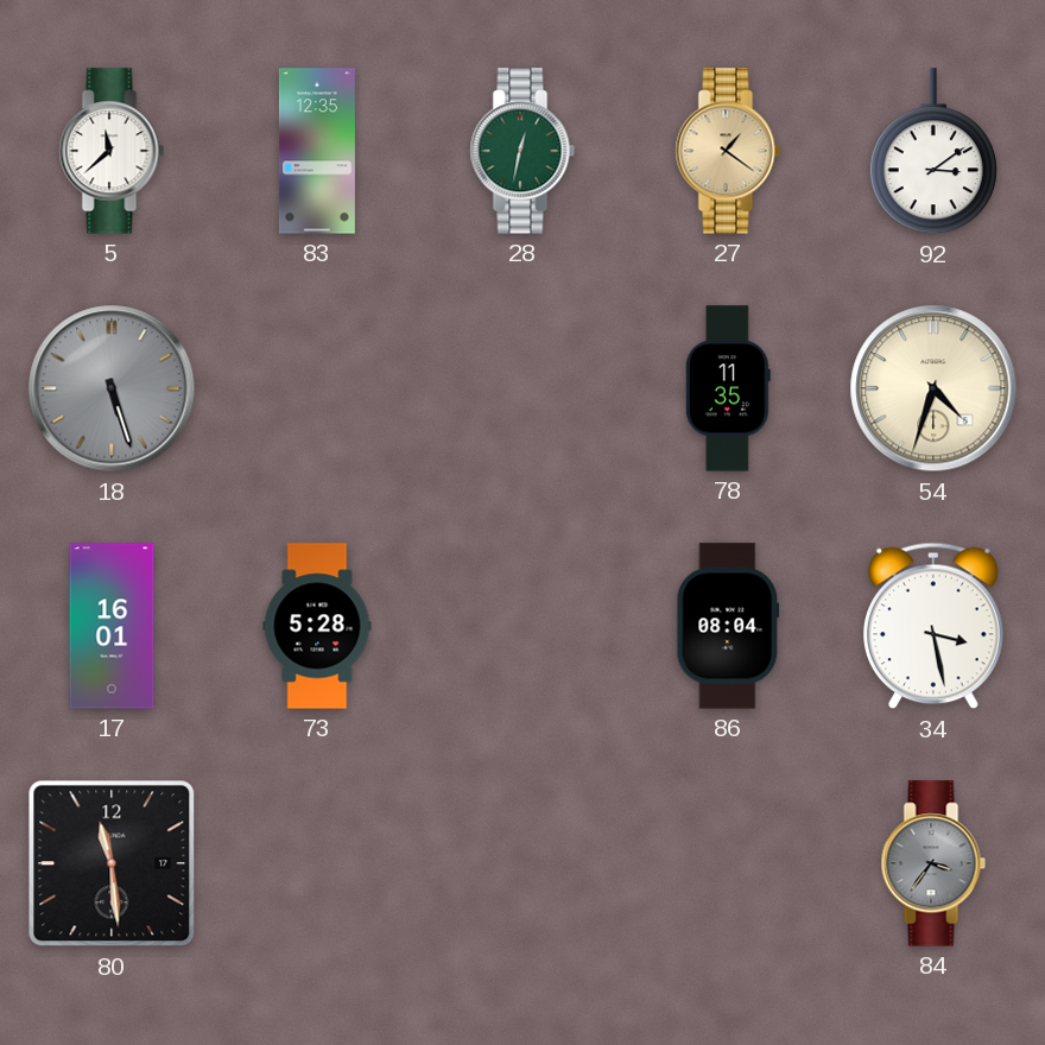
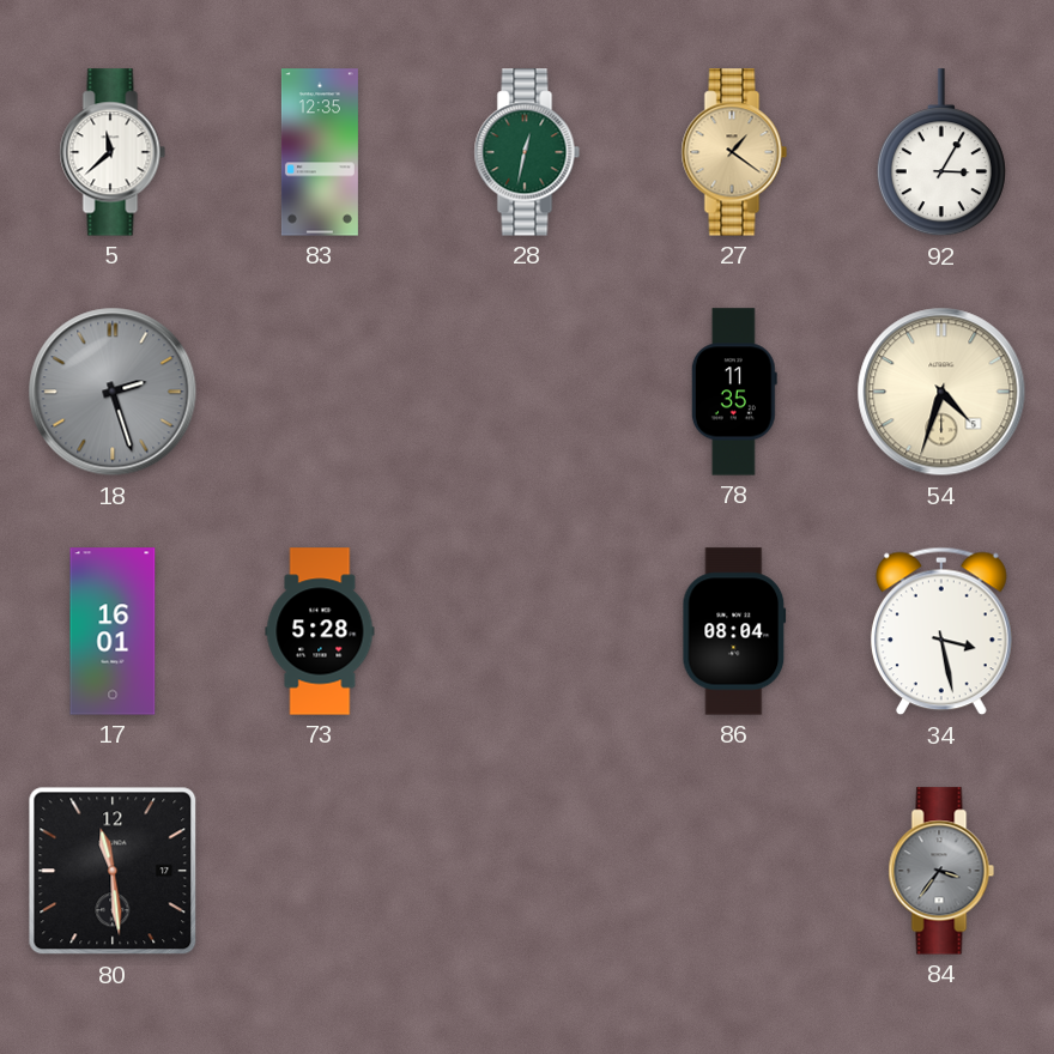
92: 3:09 -> 3:05 (941, 153)
18: 5:27 -> 2:27 (113, 392)
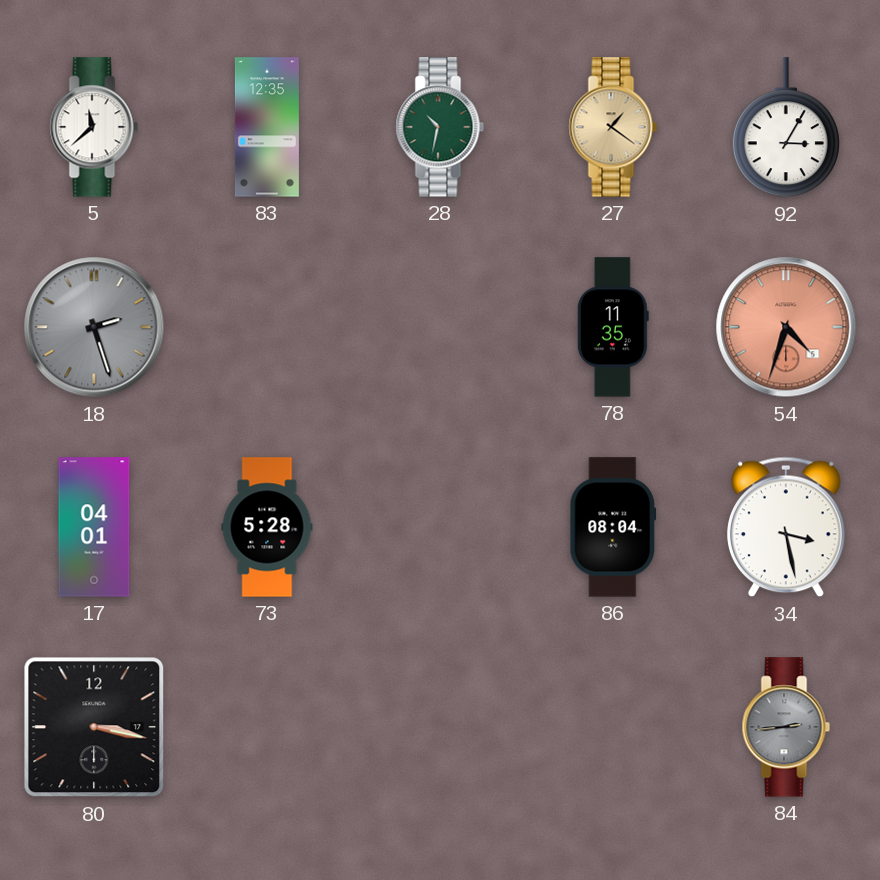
28: 12:32 -> 10:32 (440, 127)
54 dial: cream -> salmon (786, 327)
17: 16:01 -> 04:01 (94, 527)
80: 11:29 -> 3:17 (94, 727)
84: 3:36 -> 2:44 (786, 727)
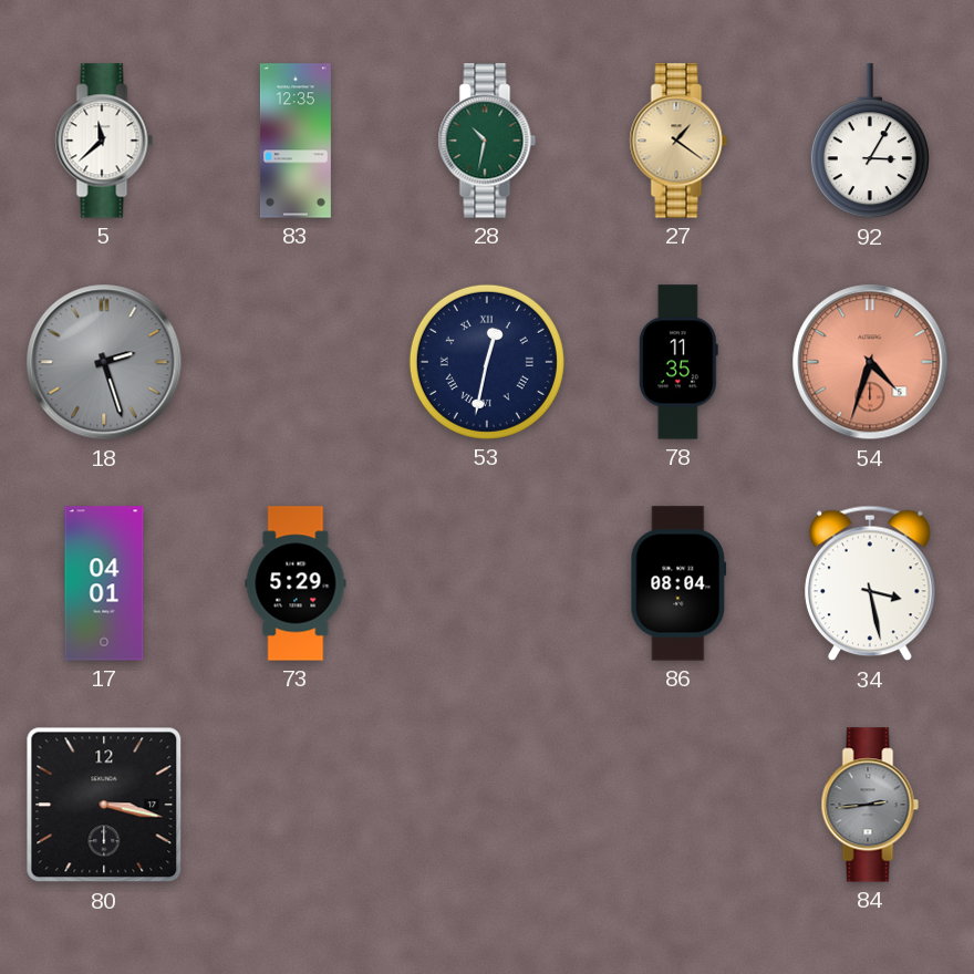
53: none -> 12:32 (487, 362)
73: 5:28 -> 5:29 (296, 583)
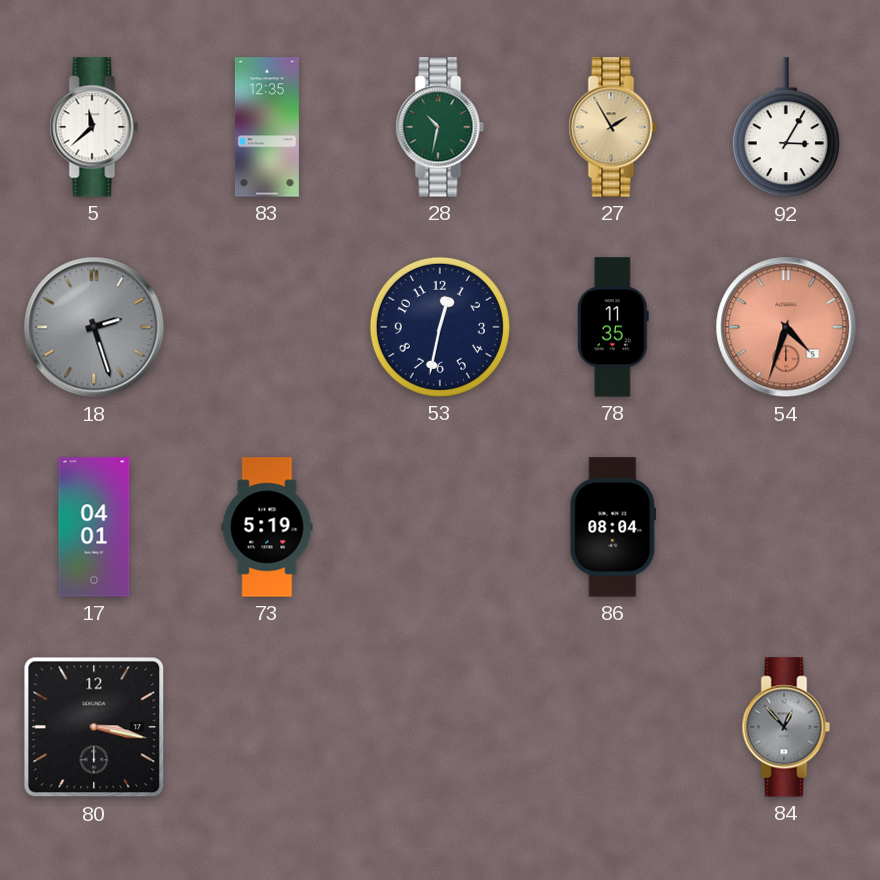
27: 1:21 -> 1:55 (613, 127)
53 numerals: Roman -> Arabic (440, 327)
73: 5:29 -> 5:19 (267, 527)
34: 3:28 -> none (870, 583)
84: 2:44 -> 12:53 (786, 727)
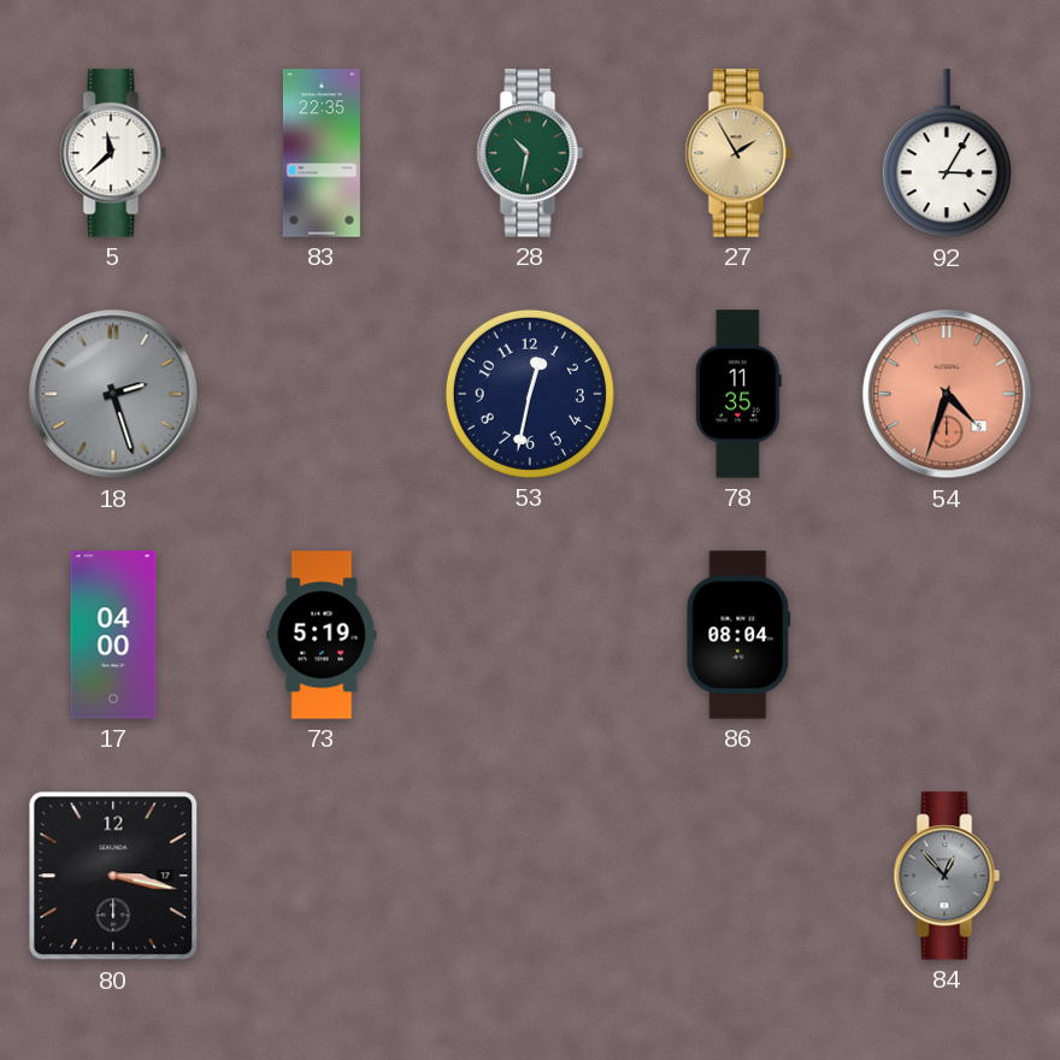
83: 12:35 -> 22:35 (322, 153)
17: 04:01 -> 04:00 (113, 635)
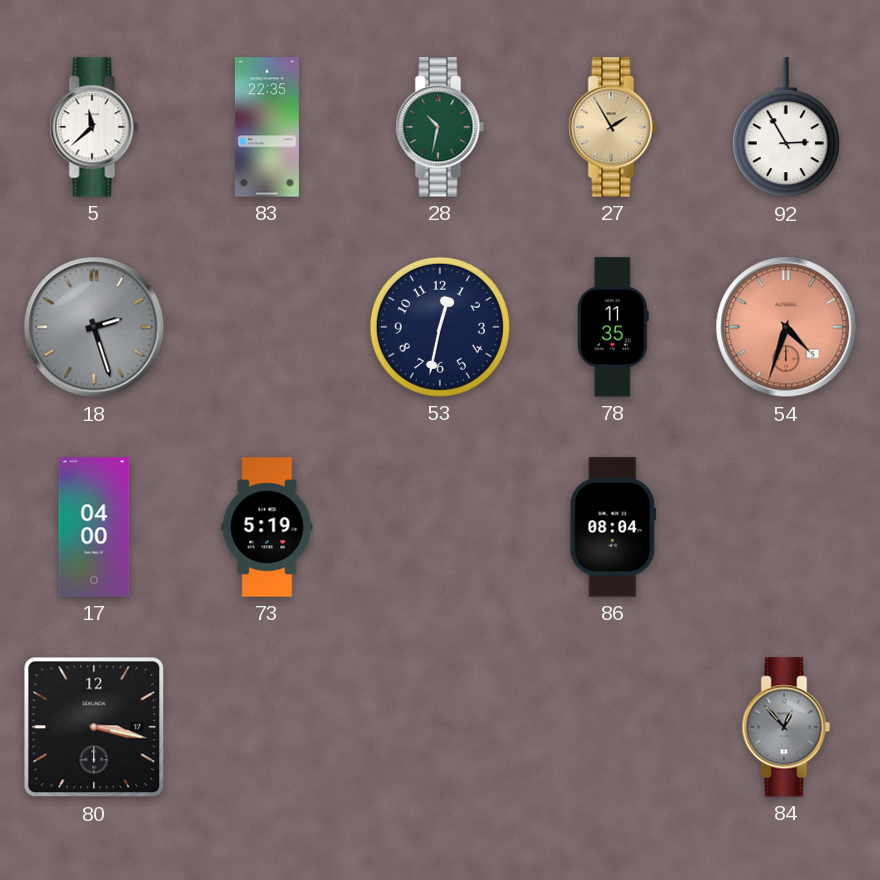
92: 3:05 -> 2:55 (786, 128)
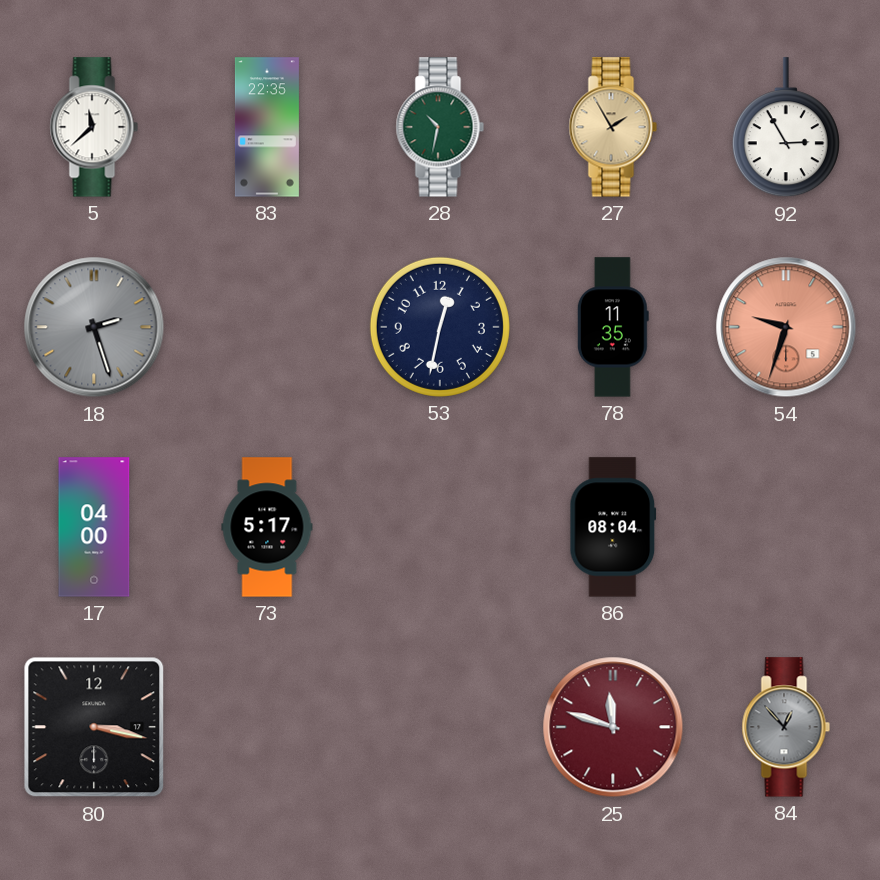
54: 4:33 -> 9:33 (786, 327)
73: 5:19 -> 5:17 (267, 527)
25: none -> 11:48 (613, 727)
